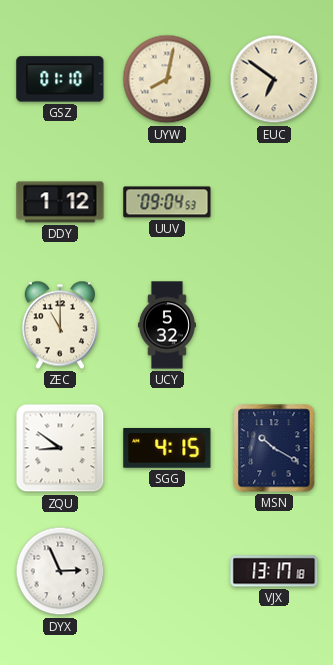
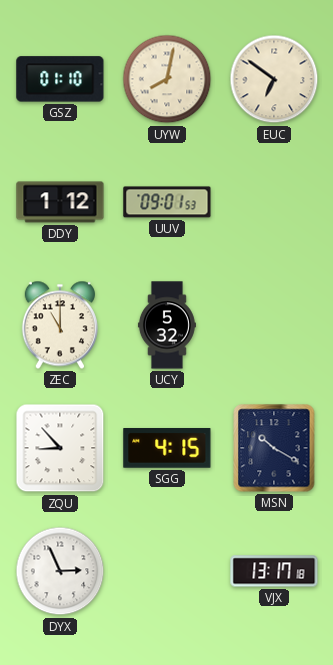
UUV: 09:04 -> 09:01 (167, 202)
ZQU: 8:51 -> 8:53 (60, 448)
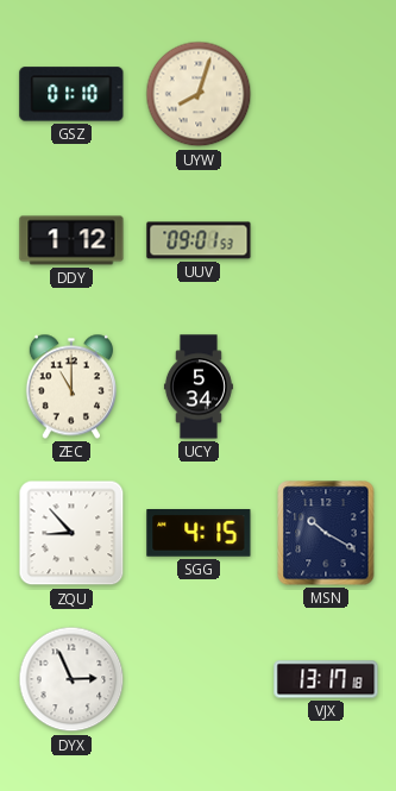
UYW: 8:02 -> 8:03 (199, 94)
EUC: 6:51 -> none (274, 79)
UCY: 5:32 -> 5:34 (199, 387)
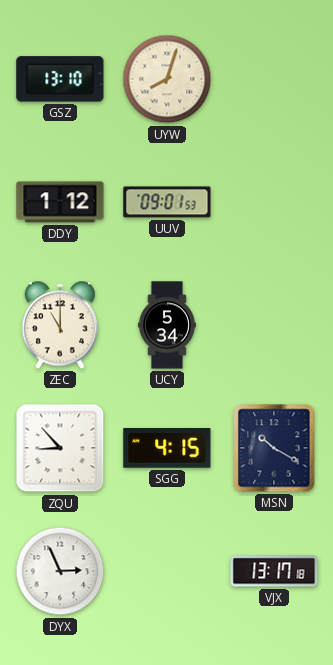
GSZ: 01:10 -> 13:10 (60, 79)
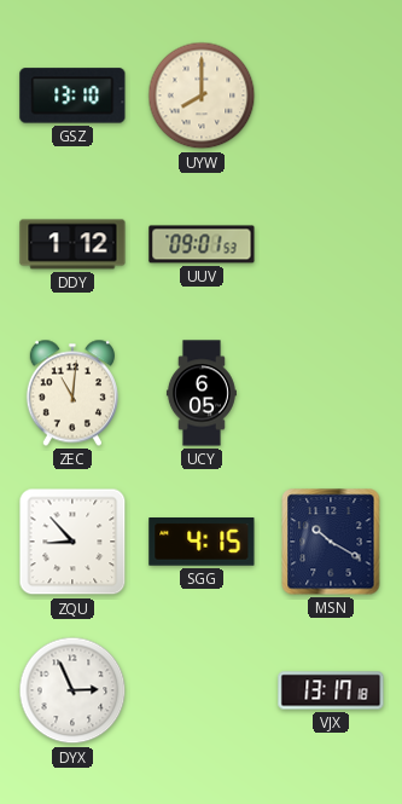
UYW: 8:03 -> 8:00 (202, 96)
ZEC: 11:00 -> 11:01 (72, 393)
UCY: 5:34 -> 6:05 (202, 393)
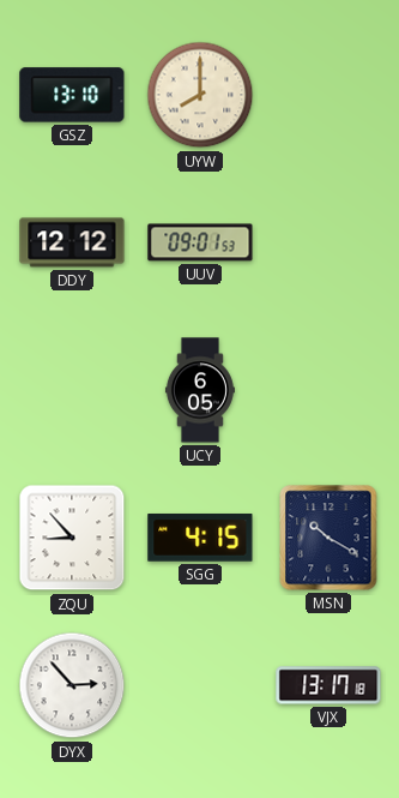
DDY: 1:12 -> 12:12 (72, 242)
ZEC: 11:01 -> none (72, 393)
DYX: 2:56 -> 2:53 (72, 685)
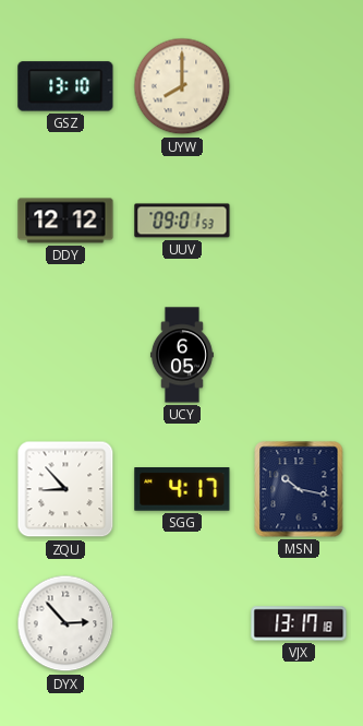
SGG: 4:15 -> 4:17 (182, 490)
MSN: 10:20 -> 10:17 (299, 489)
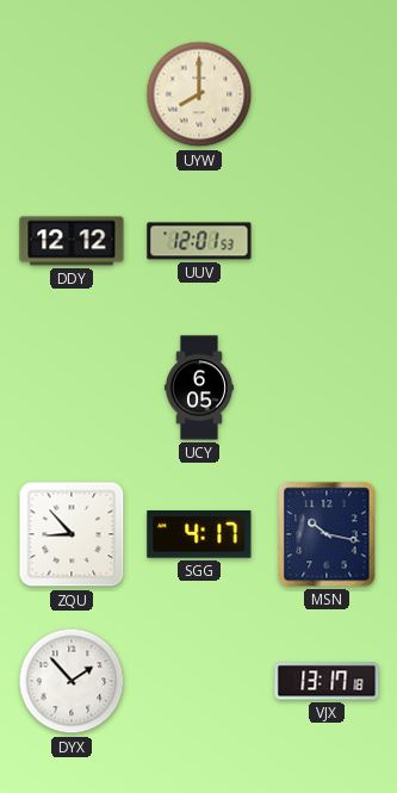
GSZ: 13:10 -> none (65, 86)
UUV: 09:01 -> 12:01 (199, 241)
DYX: 2:53 -> 1:53 (72, 681)
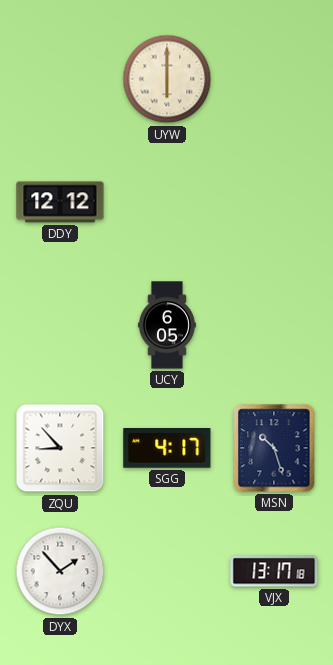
UYW: 8:00 -> 6:00 (167, 79)
UUV: 12:01 -> none (199, 241)
MSN: 10:17 -> 10:27 (274, 448)
